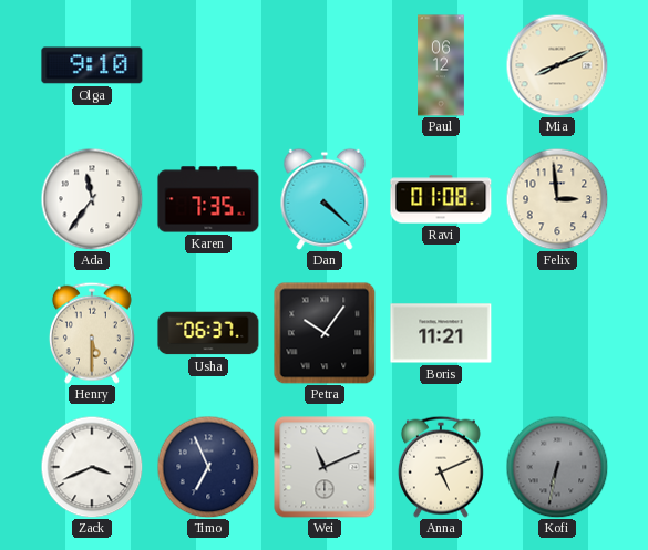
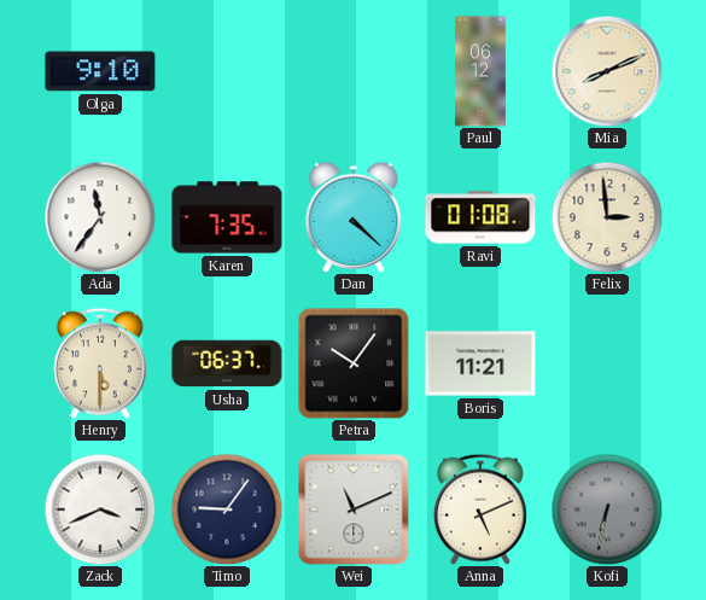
Timo: 6:56 -> 9:06 (227, 509)
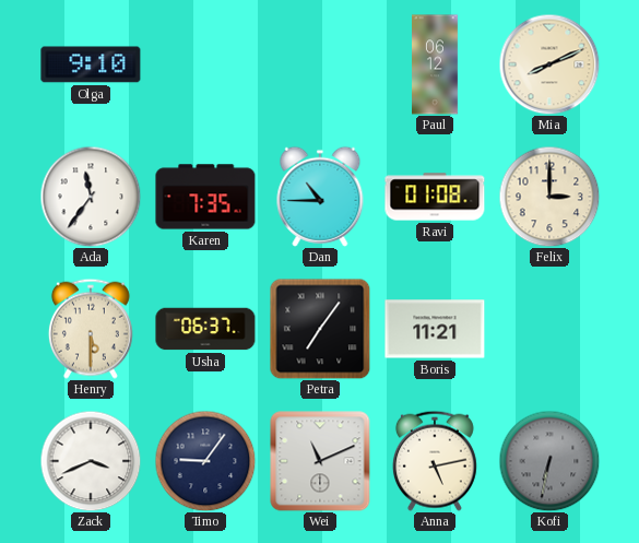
Dan: 4:22 -> 10:45 (320, 197)
Felix: 2:59 -> 3:00 (549, 197)
Petra: 10:06 -> 7:06 (320, 329)
Anna: 5:11 -> 5:13 (435, 461)
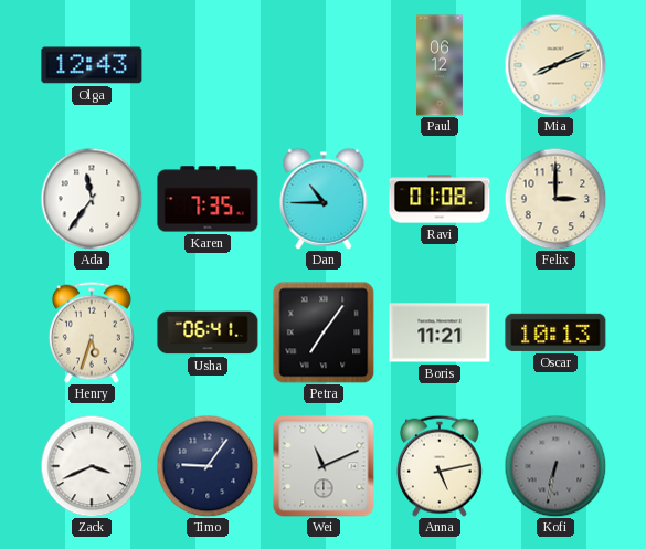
Olga: 9:10 -> 12:43 (92, 65)
Henry: 5:30 -> 5:33 (92, 332)
Usha: 06:37 -> 06:41 (208, 332)
Oscar: none -> 10:13 (555, 332)
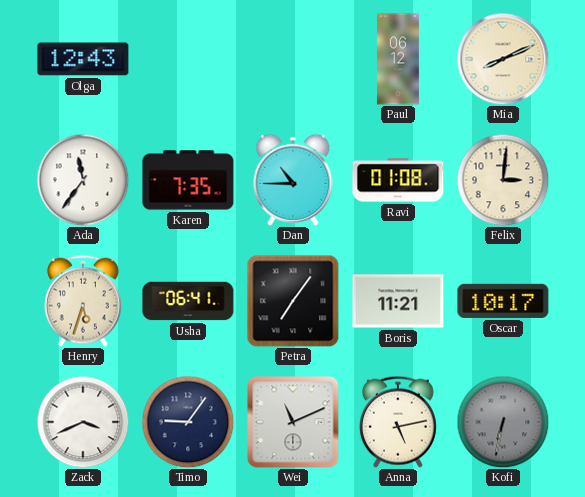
Felix: 3:00 -> 3:01 (503, 180)
Oscar: 10:13 -> 10:17 (503, 301)
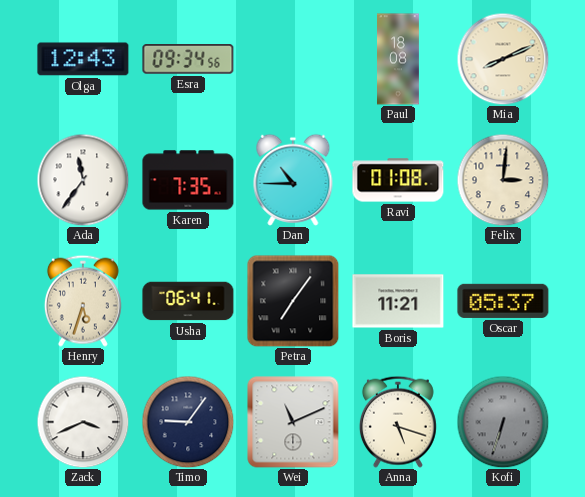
Esra: none -> 09:34 (188, 60)
Paul: 06:12 -> 18:08 (399, 59)
Oscar: 10:17 -> 05:37 (503, 301)
Anna: 5:13 -> 5:18 (398, 422)
Kofi: 6:32 -> 6:33 (503, 422)
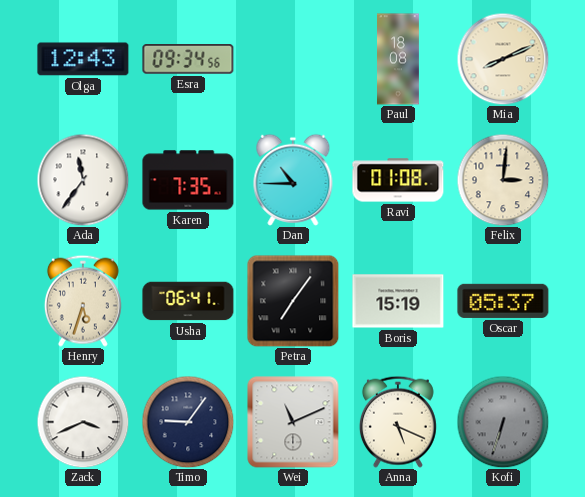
Boris: 11:21 -> 15:19 (398, 301)
Anna: 5:18 -> 5:19 (398, 422)
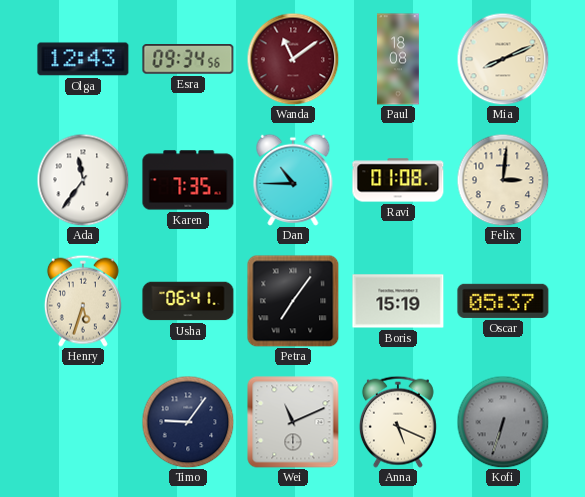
Wanda: none -> 11:09 (293, 59)
Zack: 3:41 -> none (83, 422)
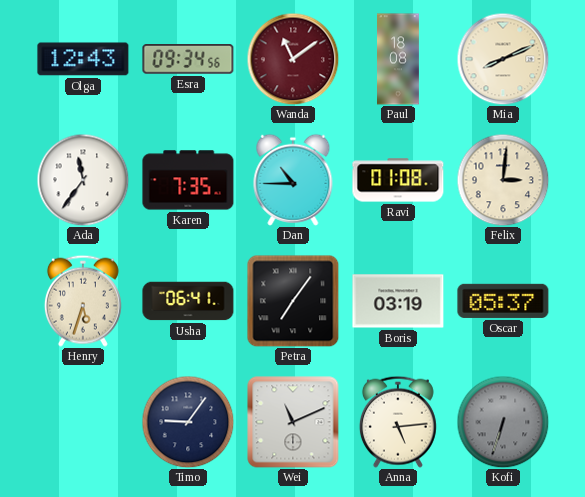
Boris: 15:19 -> 03:19 (398, 301)
Anna: 5:19 -> 5:14 (398, 422)
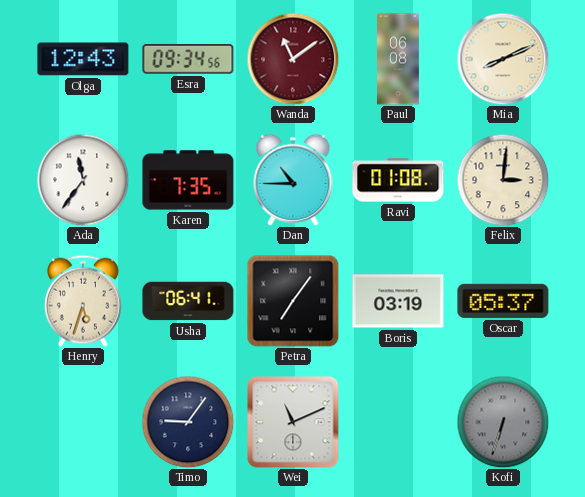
Paul: 18:08 -> 06:08 (399, 59)
Anna: 5:14 -> none (398, 422)
